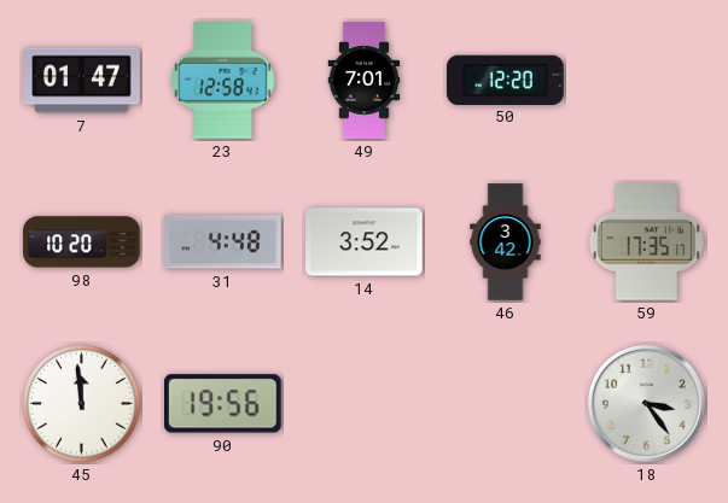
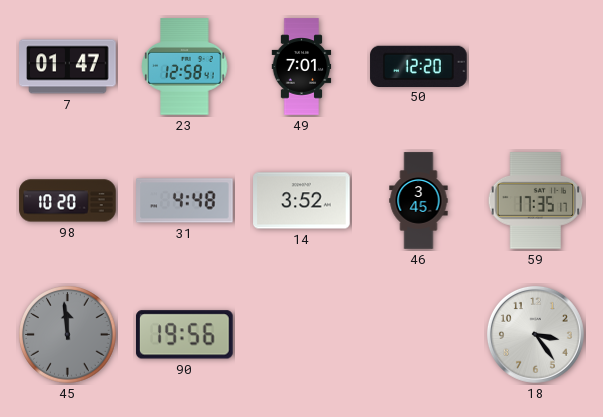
46: 3:42 -> 3:45 (419, 201)
45 dial: white -> grey (68, 335)
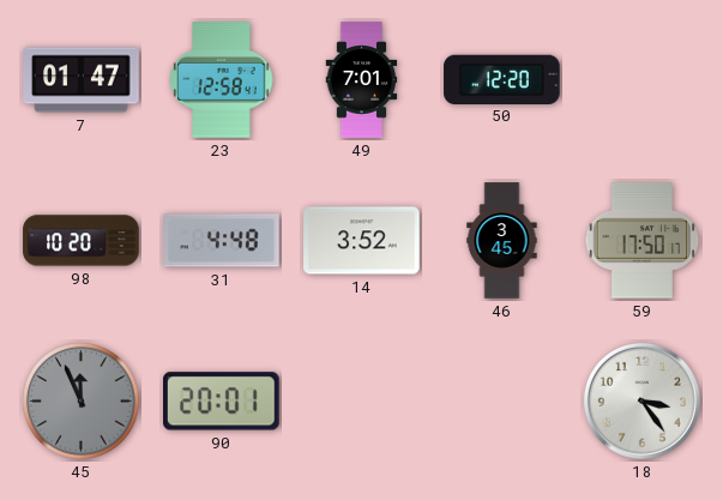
59: 17:35 -> 17:50 (643, 241)
45: 11:59 -> 11:56 (82, 402)
90: 19:56 -> 20:01 (222, 402)
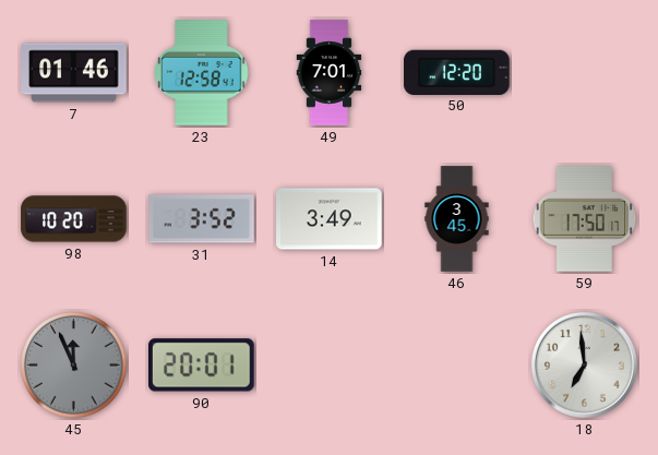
7: 01:47 -> 01:46 (74, 73)
31: 4:48 -> 3:52 (202, 219)
14: 3:52 -> 3:49 (330, 219)
18: 3:24 -> 6:59 (584, 364)
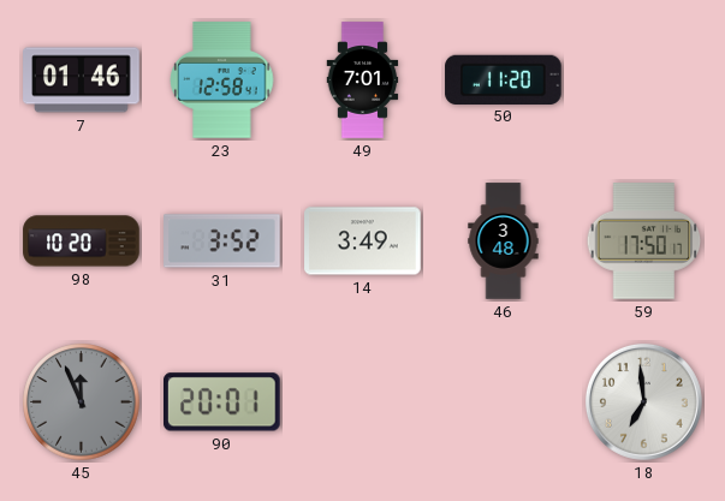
50: 12:20 -> 11:20 (504, 79)
46: 3:45 -> 3:48 (504, 241)
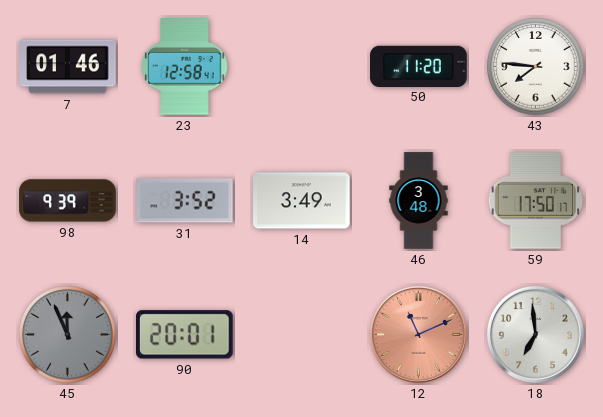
49: 7:01 -> none (363, 80)
43: none -> 7:46 (536, 67)
98: 10:20 -> 9:39 (68, 201)
12: none -> 11:11 (418, 334)
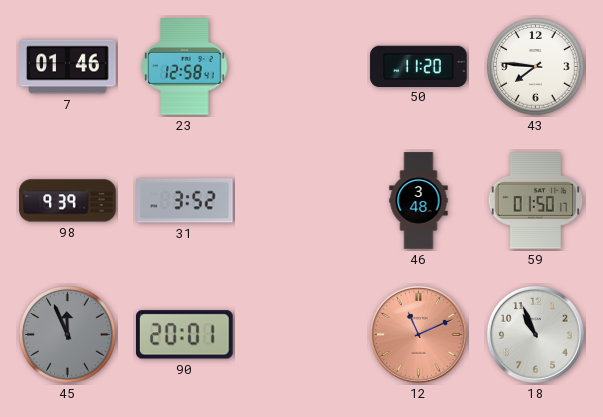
14: 3:49 -> none (302, 201)
59: 17:50 -> 01:50 (536, 201)
18: 6:59 -> 10:56 (535, 334)
